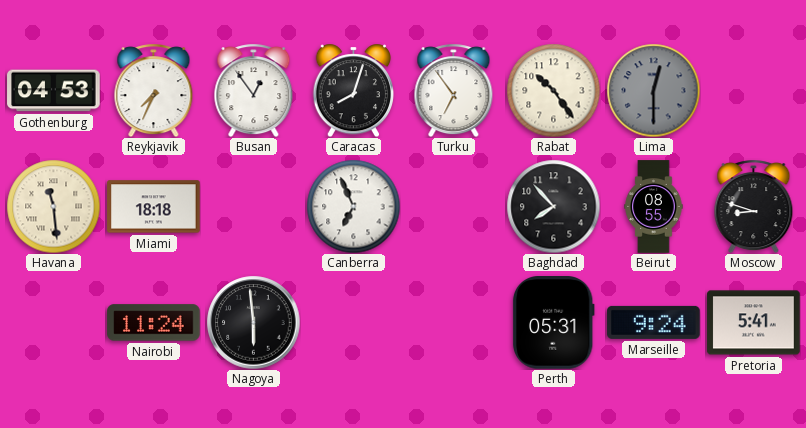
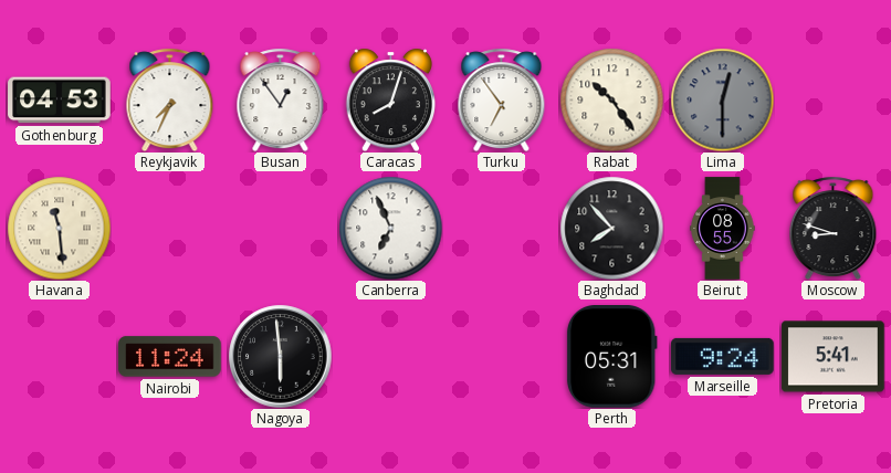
Miami: 18:18 -> none (154, 207)
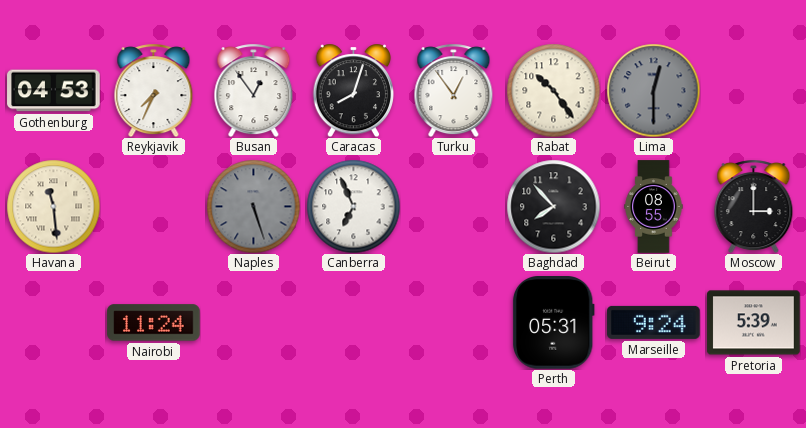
Turku: 6:54 -> 12:54 (454, 90)
Naples: none -> 5:27 (253, 206)
Moscow: 8:48 -> 3:00 (754, 206)
Nagoya: 5:59 -> none (280, 356)
Pretoria: 5:41 -> 5:39 (754, 323)
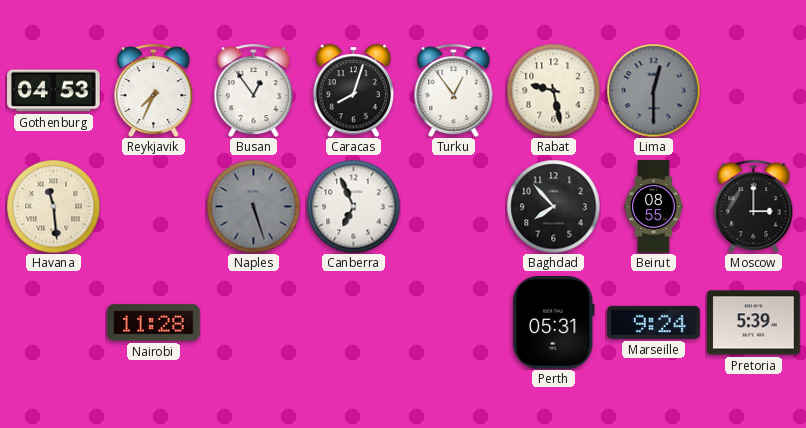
Rabat: 10:24 -> 9:28 (553, 90)
Nairobi: 11:24 -> 11:28 (154, 323)
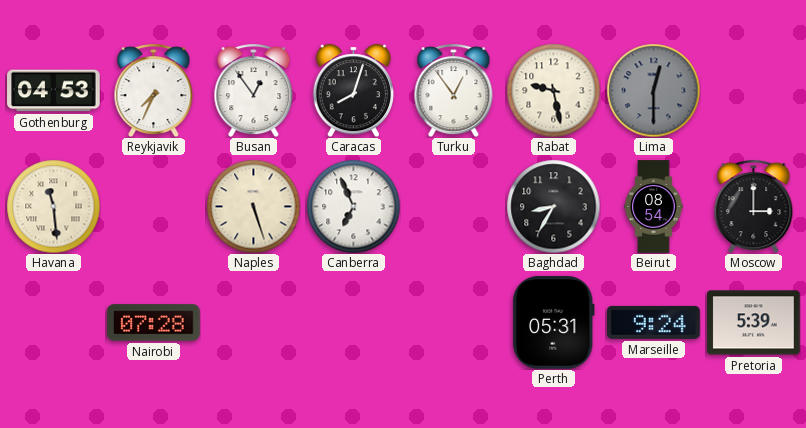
Naples dial: grey -> cream (253, 206)
Baghdad: 7:53 -> 8:35 (553, 206)
Beirut: 08:55 -> 08:54 (654, 207)
Nairobi: 11:28 -> 07:28 (154, 323)
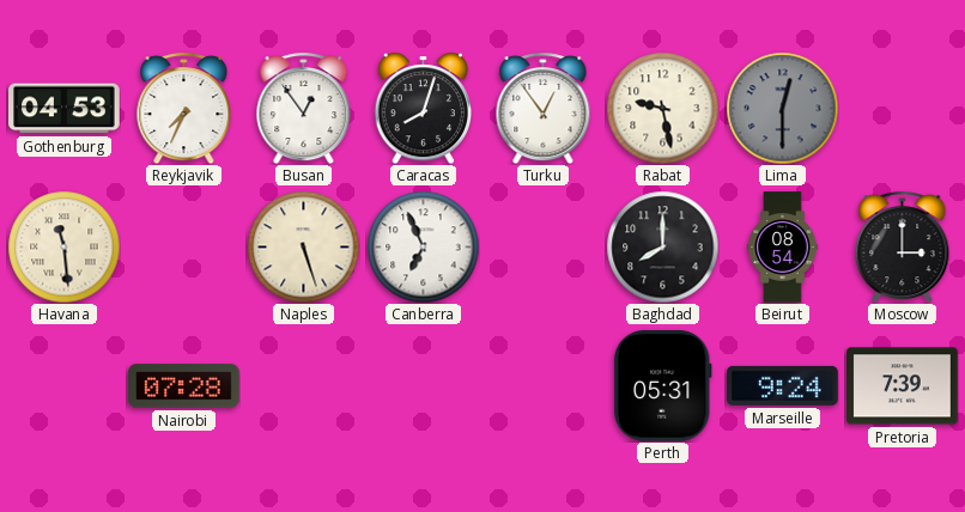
Baghdad: 8:35 -> 8:00 (662, 246)
Pretoria: 5:39 -> 7:39 (903, 386)
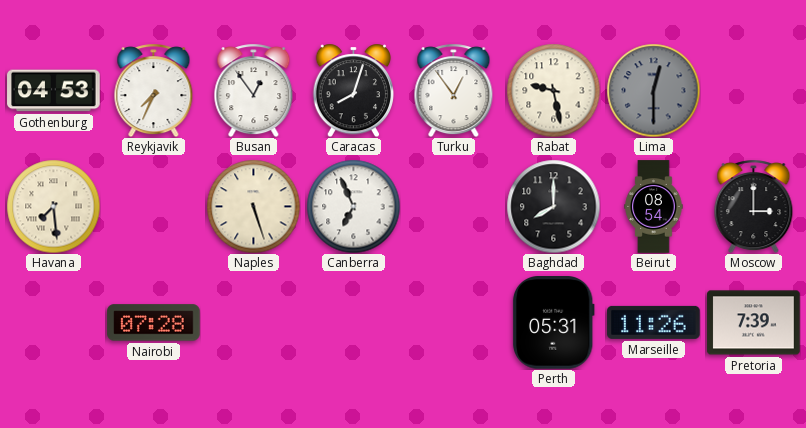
Havana: 11:29 -> 7:29 (53, 206)
Marseille: 9:24 -> 11:26 (654, 322)
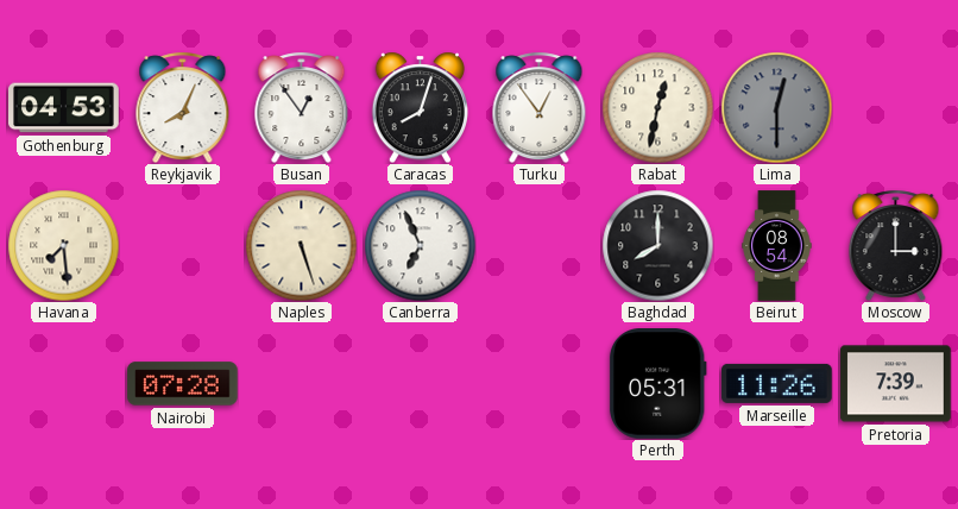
Reykjavik: 7:34 -> 8:04 (183, 107)
Rabat: 9:28 -> 12:32 (657, 107)
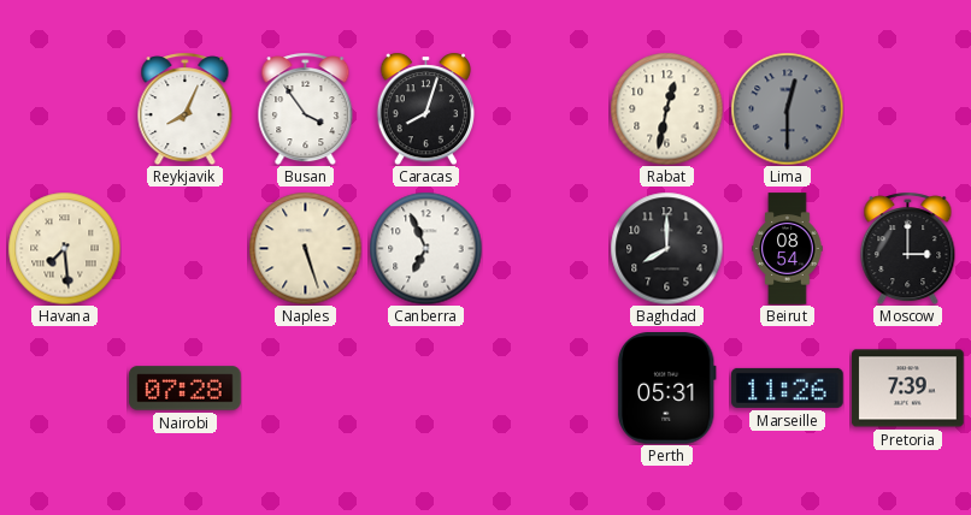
Gothenburg: 04:53 -> none (64, 108)
Busan: 12:54 -> 3:54 (306, 108)
Turku: 12:54 -> none (540, 107)
